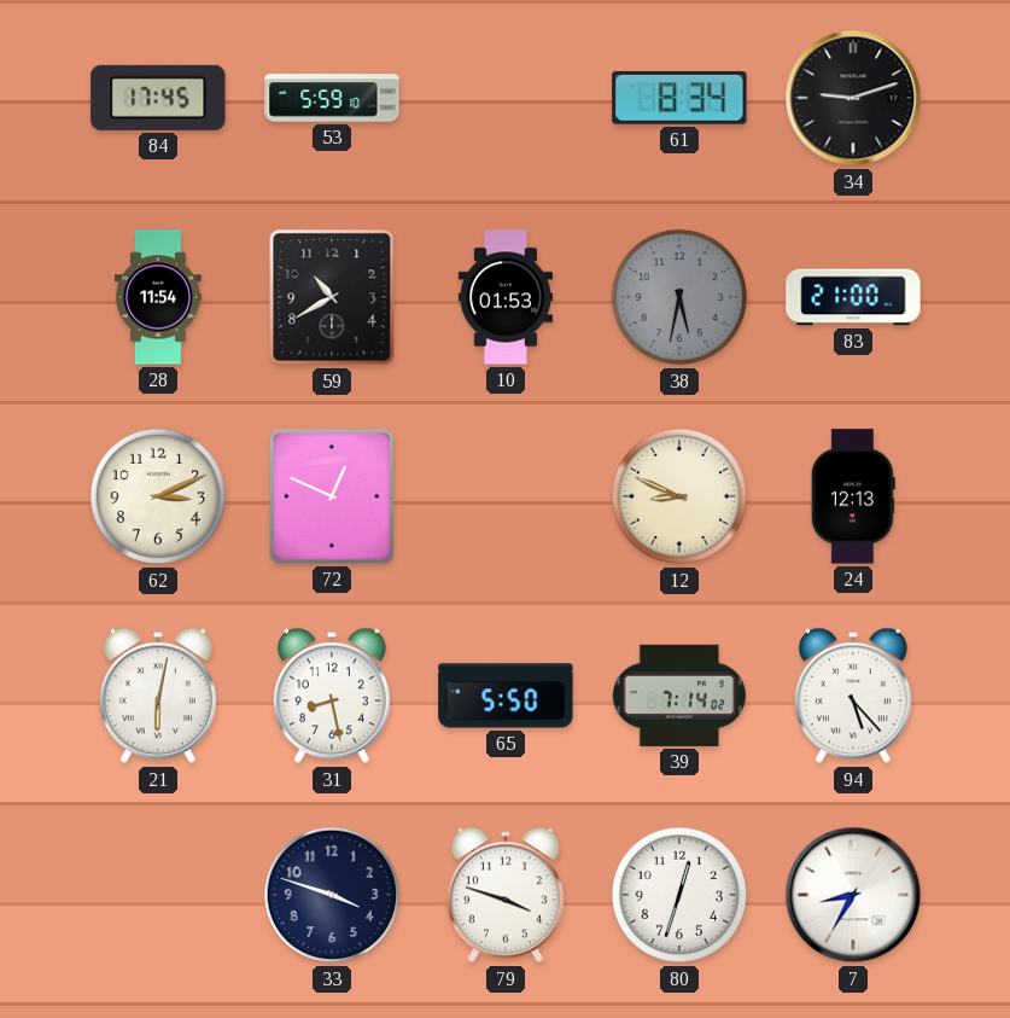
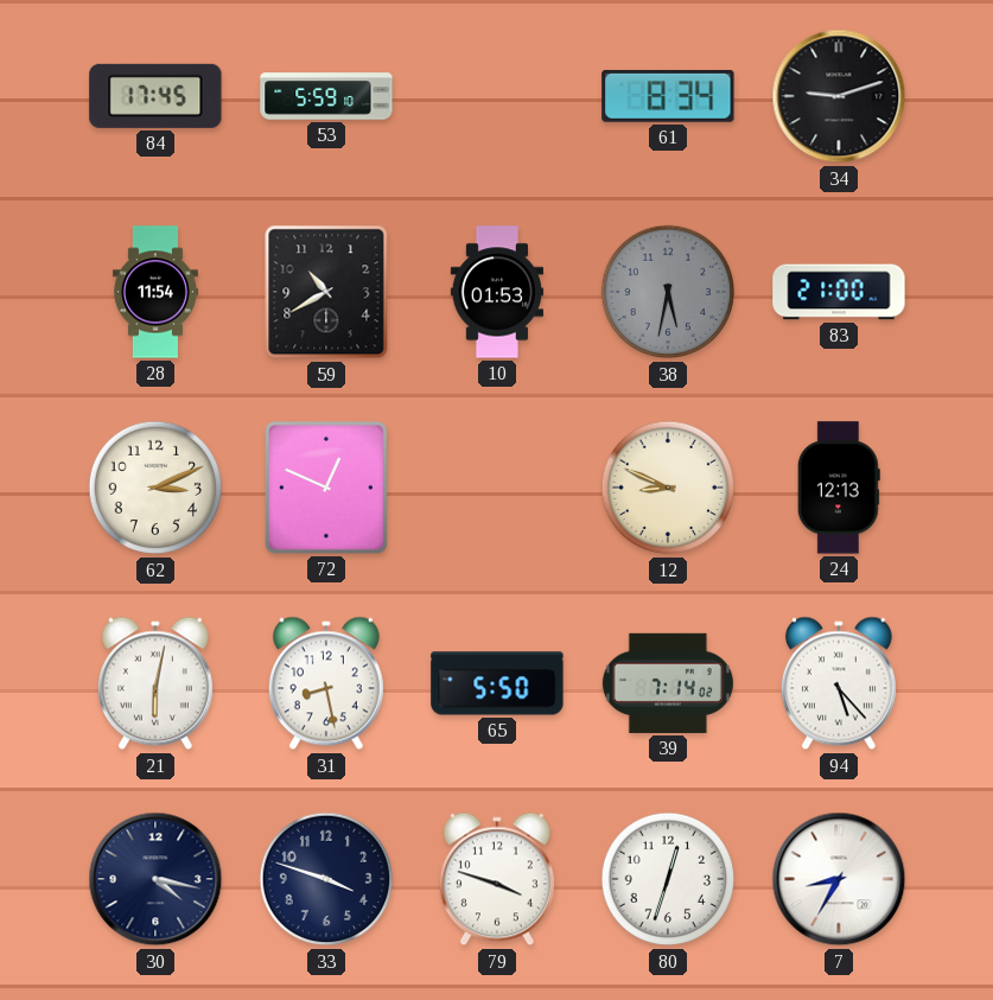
30: none -> 4:17 (155, 879)
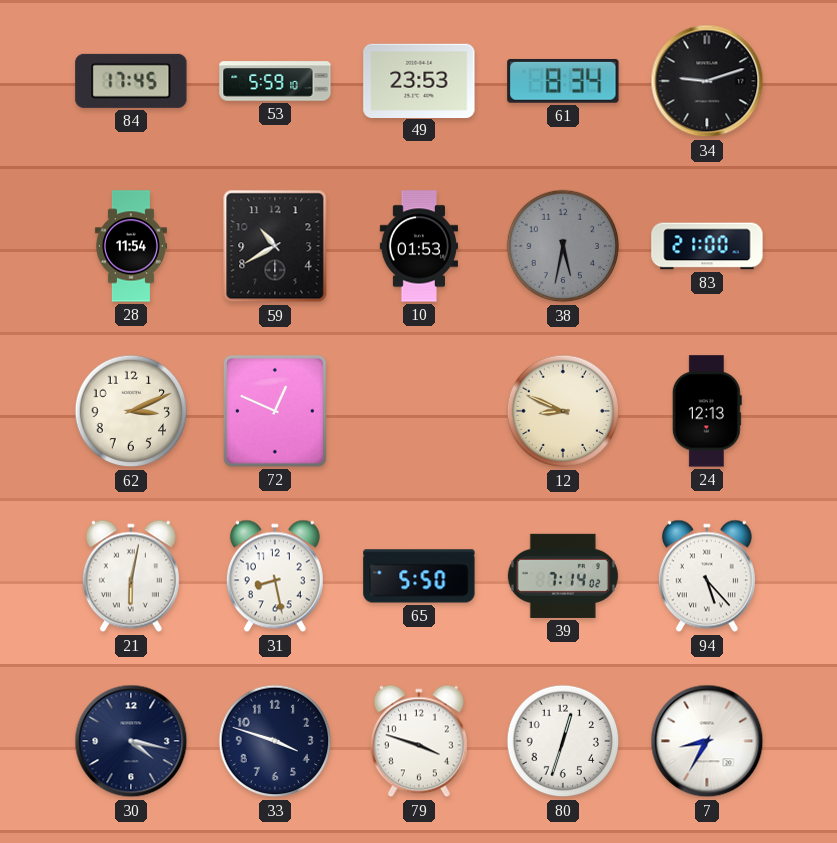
49: none -> 23:53 (419, 80)
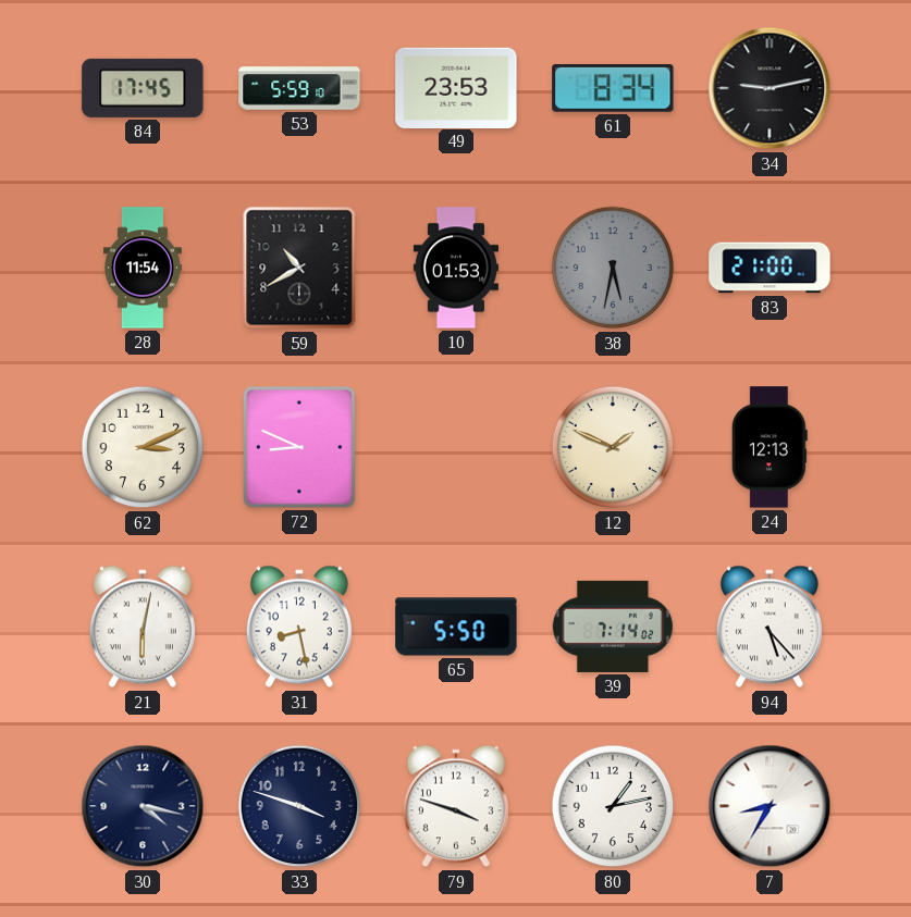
34: 9:12 -> 9:13 (770, 88)
72: 12:49 -> 8:49 (299, 447)
12: 8:49 -> 1:49 (613, 447)
80: 12:33 -> 1:13 (613, 806)
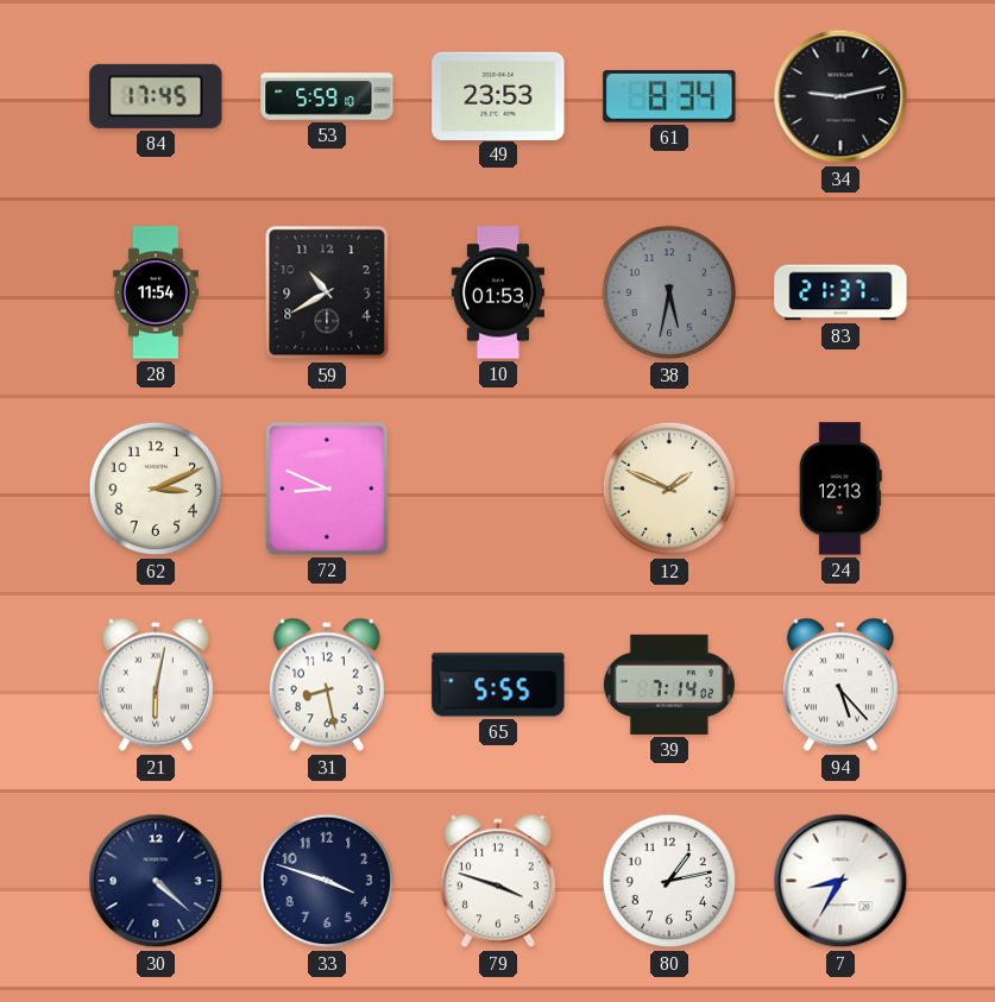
83: 21:00 -> 21:37 (840, 292)
65: 5:50 -> 5:55 (498, 685)
30: 4:17 -> 4:22 (156, 881)
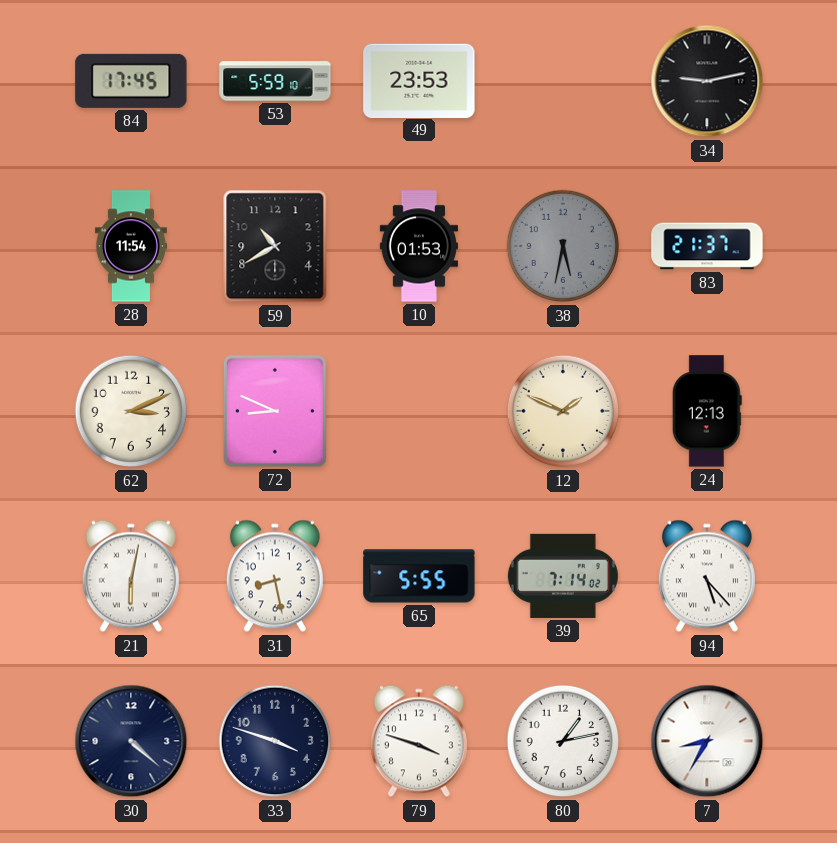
61: 8:34 -> none (669, 96)
